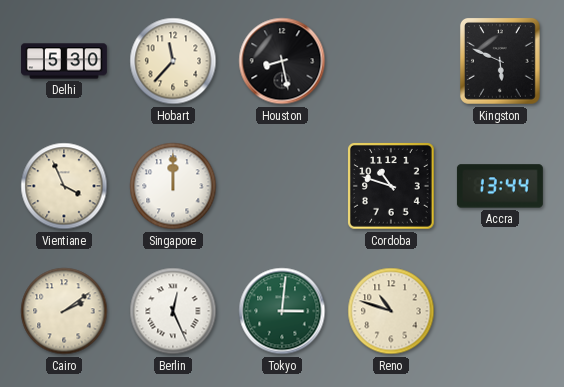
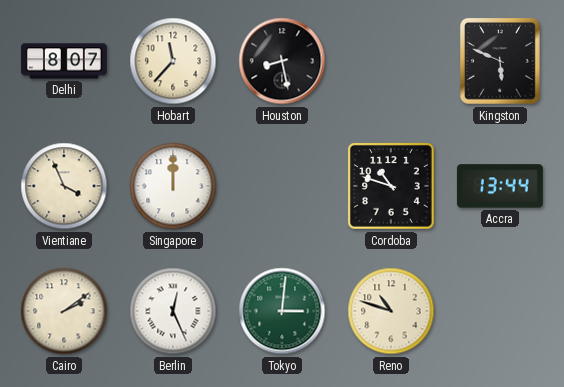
Delhi: 5:30 -> 8:07 (65, 61)
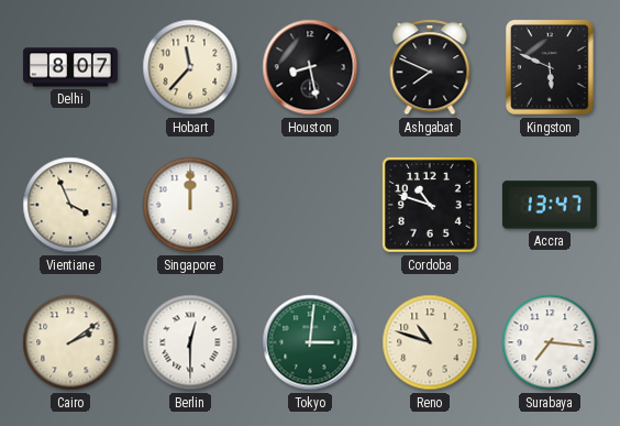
Ashgabat: none -> 7:49 (430, 67)
Accra: 13:44 -> 13:47 (550, 205)
Berlin: 12:26 -> 12:30 (190, 342)
Surabaya: none -> 7:16 (550, 342)
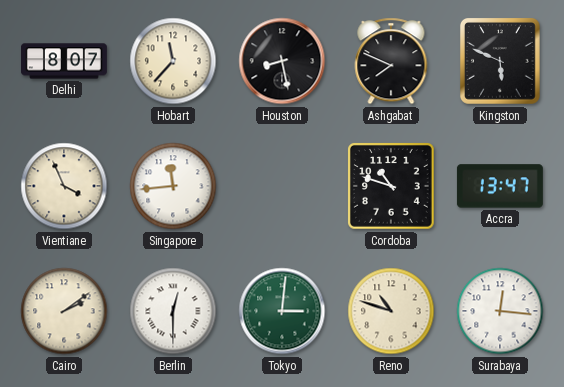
Singapore: 12:00 -> 11:44 (173, 186)
Surabaya: 7:16 -> 12:16 (500, 311)
